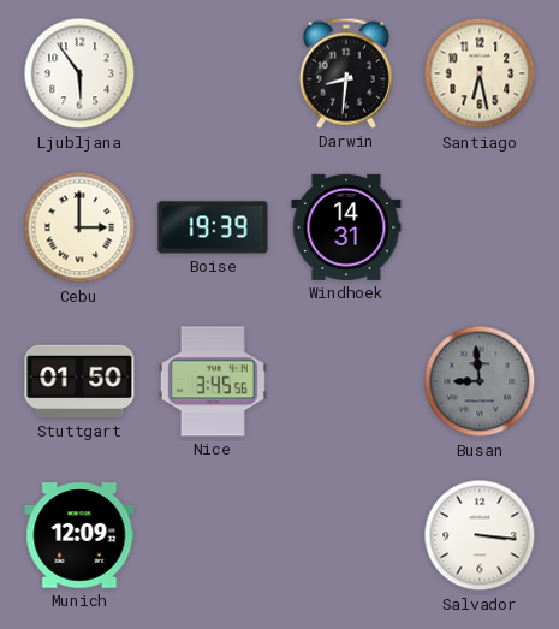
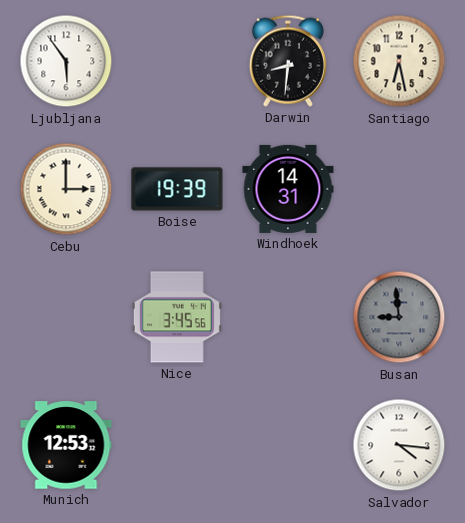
Stuttgart: 01:50 -> none (79, 381)
Munich: 12:09 -> 12:53 (66, 445)
Salvador: 3:16 -> 4:16 (399, 445)
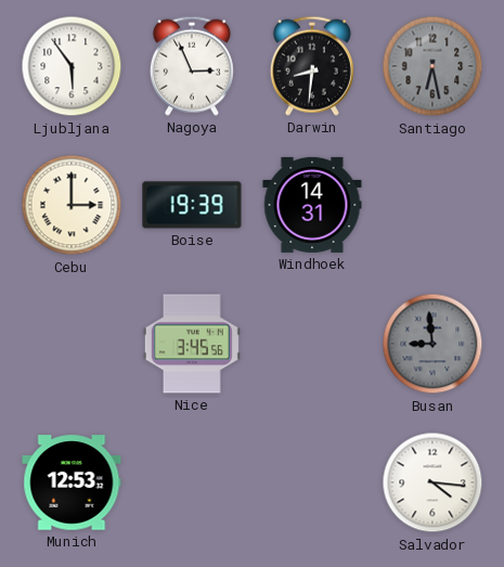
Nagoya: none -> 2:56 (192, 66)
Santiago dial: cream -> grey (432, 66)
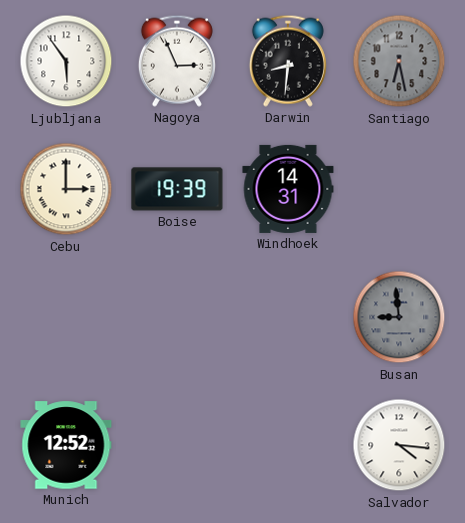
Nice: 3:45 -> none (192, 344)
Munich: 12:53 -> 12:52 (66, 445)
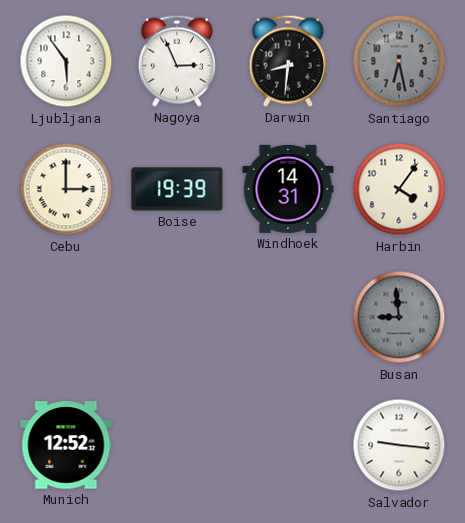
Harbin: none -> 4:06 (399, 189)
Salvador: 4:16 -> 9:16 (399, 445)
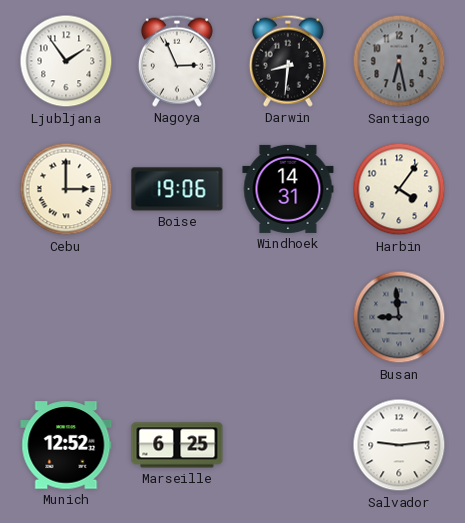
Ljubljana: 5:54 -> 1:54 (66, 61)
Boise: 19:39 -> 19:06 (177, 189)
Marseille: none -> 6:25 (177, 445)
Salvador: 9:16 -> 9:14 (399, 445)
